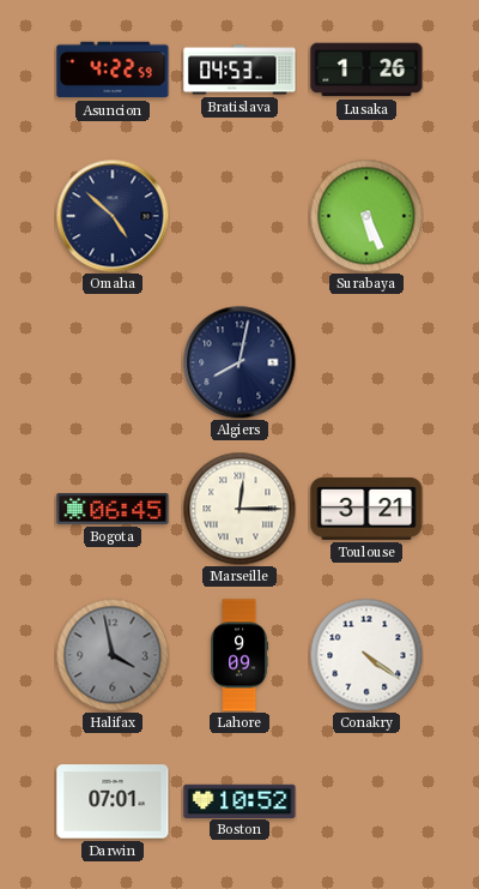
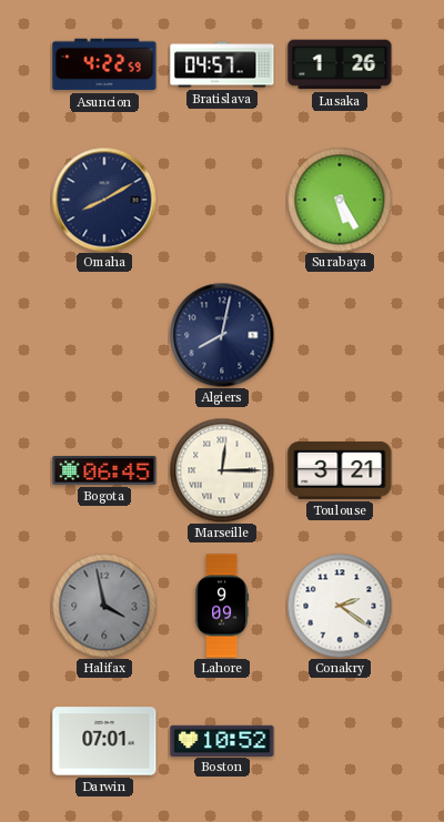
Bratislava: 04:53 -> 04:57 (222, 64)
Omaha: 4:52 -> 8:10 (104, 200)
Surabaya: 5:26 -> 5:25 (340, 200)
Conakry: 4:21 -> 2:21 (340, 606)
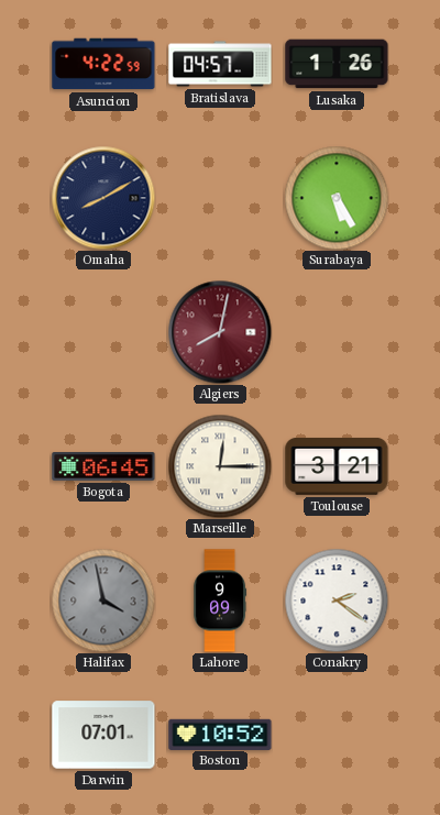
Algiers dial: navy -> burgundy (220, 332)
